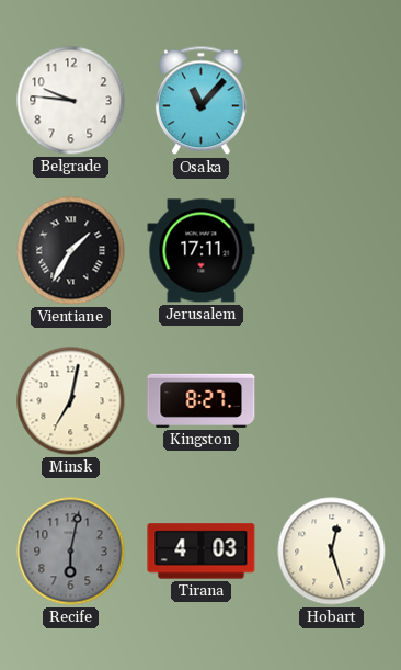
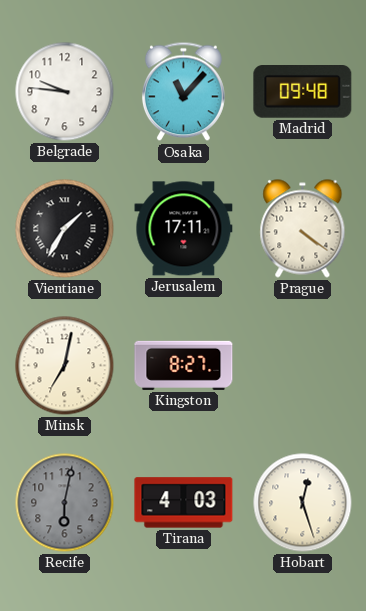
Madrid: none -> 09:48 (303, 92)
Prague: none -> 4:21 (303, 229)
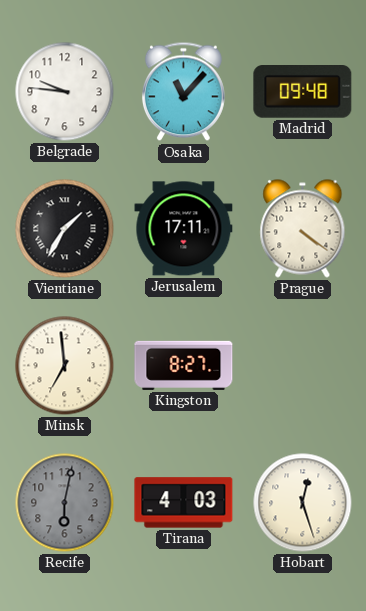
Minsk: 7:02 -> 6:59 (65, 366)
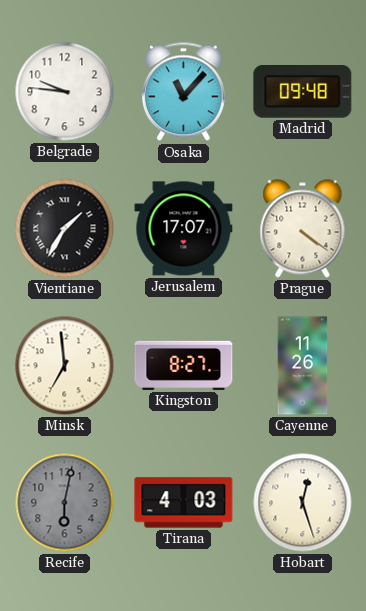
Jerusalem: 17:11 -> 17:07 (184, 229)
Cayenne: none -> 11:26 (303, 366)
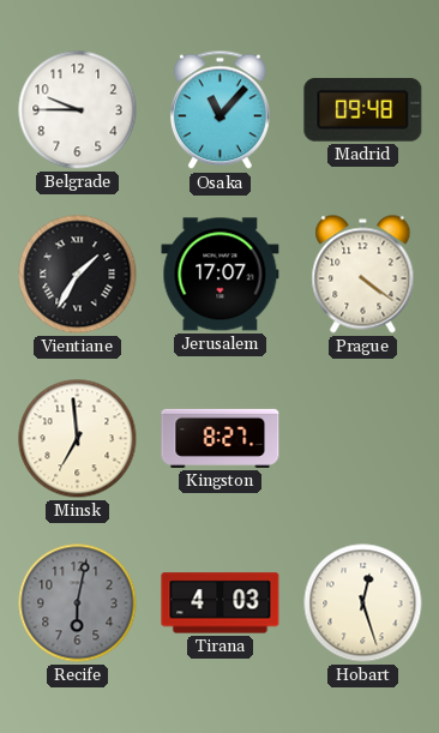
Belgrade: 9:46 -> 9:45 (78, 110)
Cayenne: 11:26 -> none (303, 366)
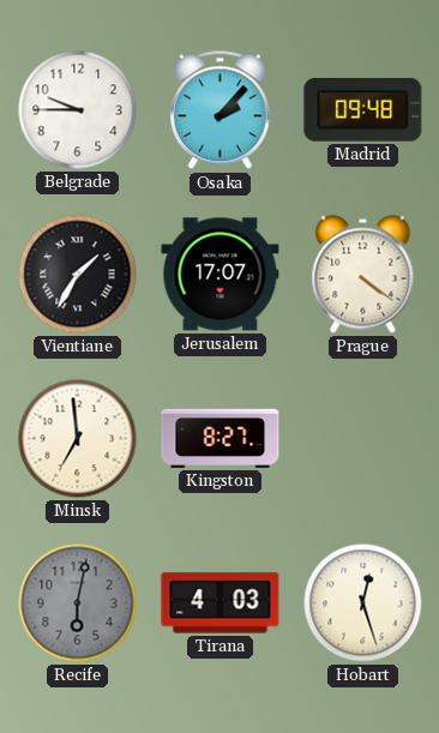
Osaka: 11:07 -> 2:07 (220, 110)
